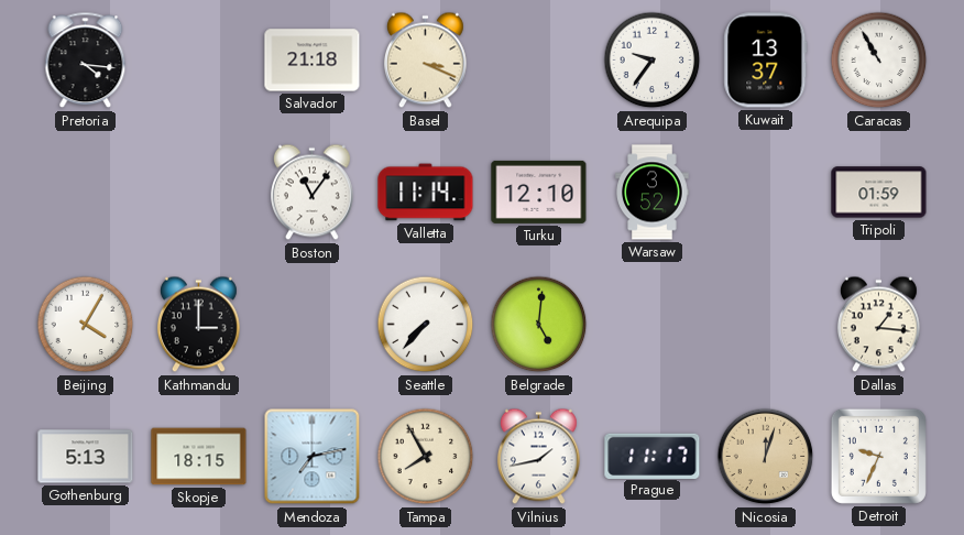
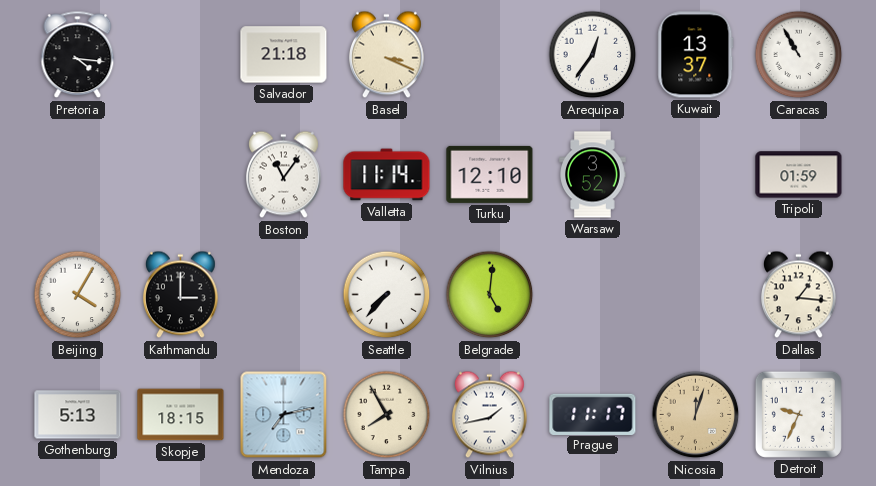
Arequipa: 9:36 -> 12:36 (593, 55)
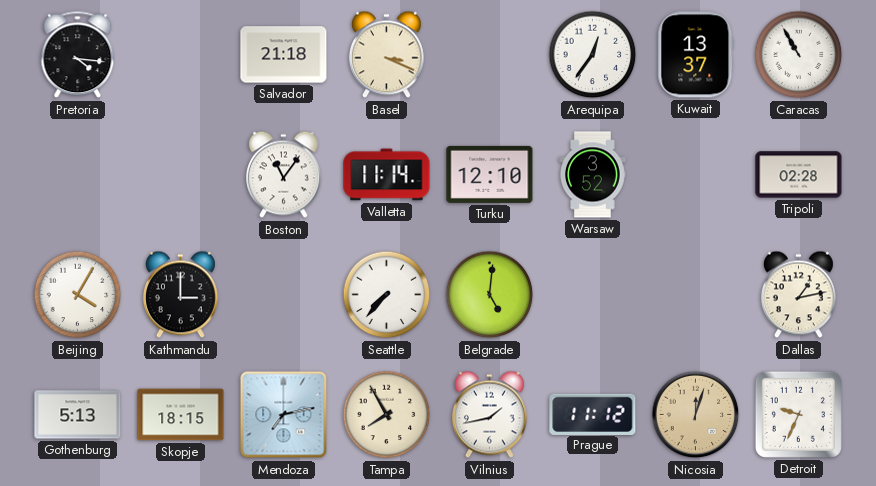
Tripoli: 01:59 -> 02:28 (799, 175)
Dallas: 1:16 -> 1:13 (798, 295)
Prague: 11:17 -> 11:12 (593, 414)
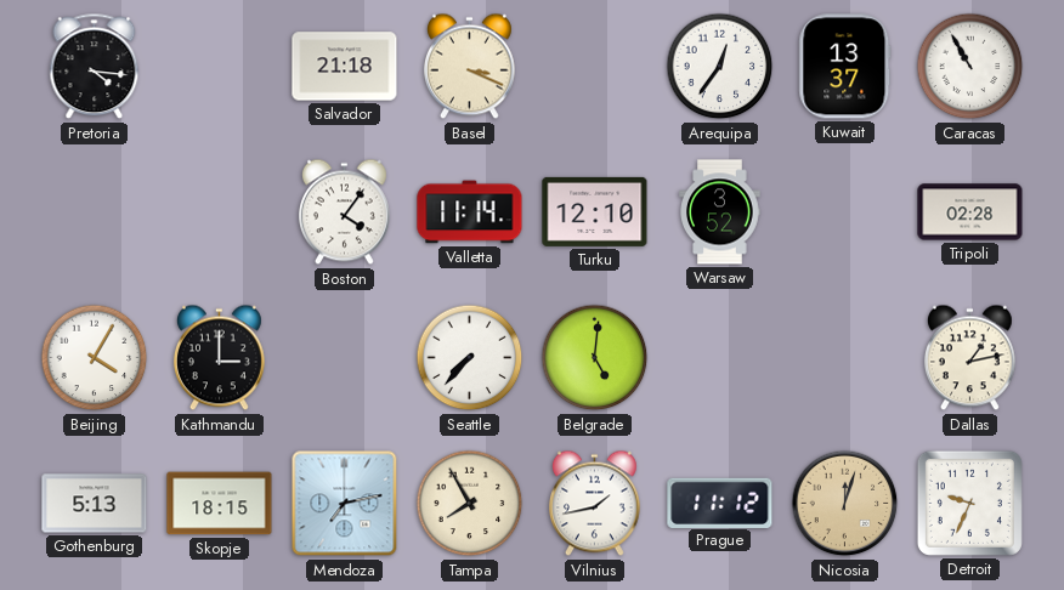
Boston: 11:06 -> 4:06 (344, 212)
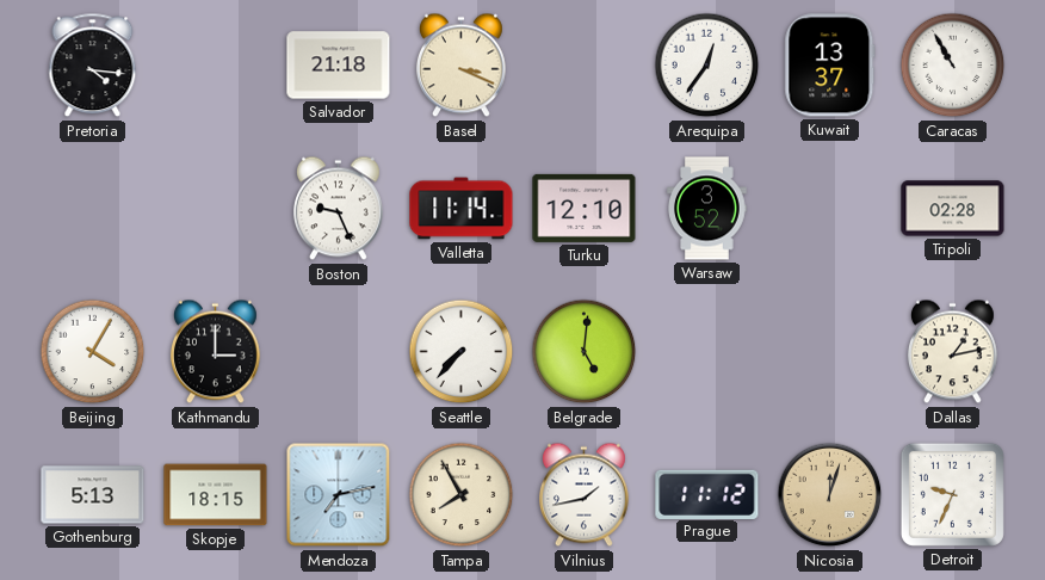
Boston: 4:06 -> 9:26 (338, 209)
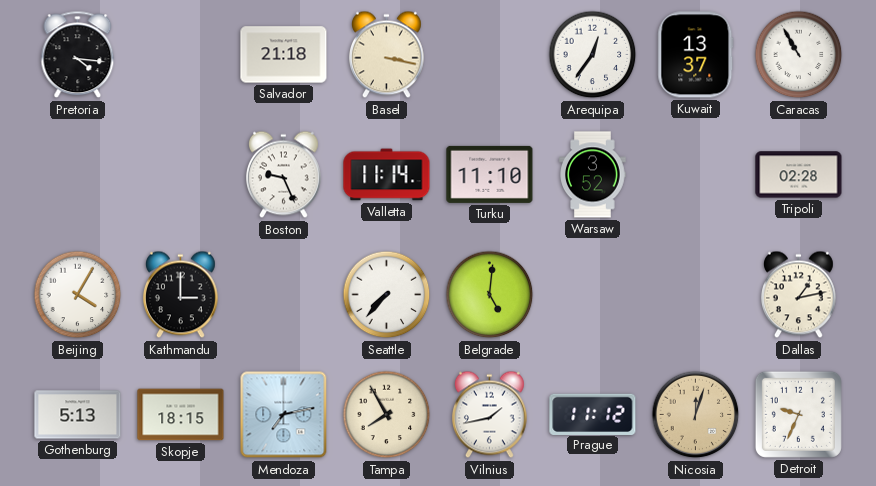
Basel: 3:19 -> 3:17 (386, 55)
Turku: 12:10 -> 11:10 (490, 174)
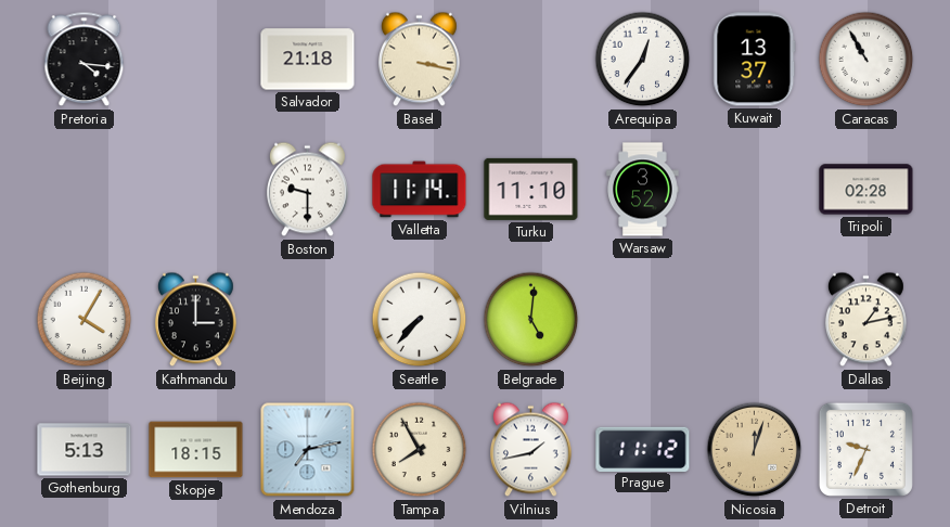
Boston: 9:26 -> 9:30 (307, 190)
